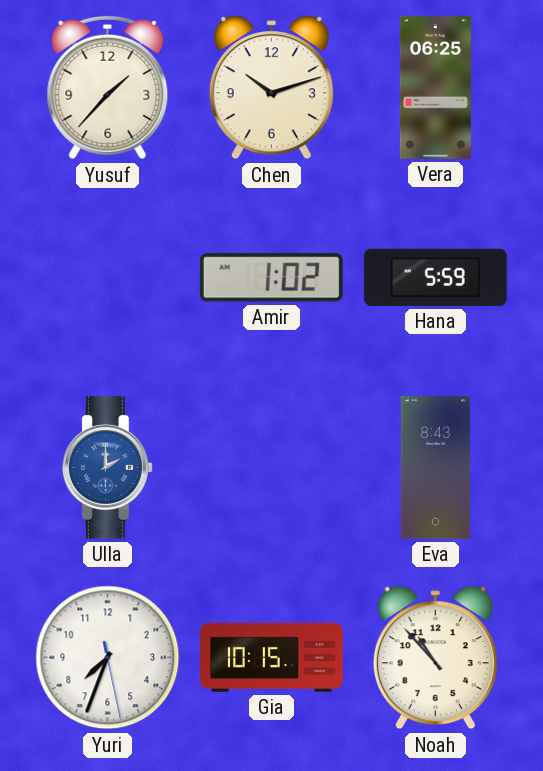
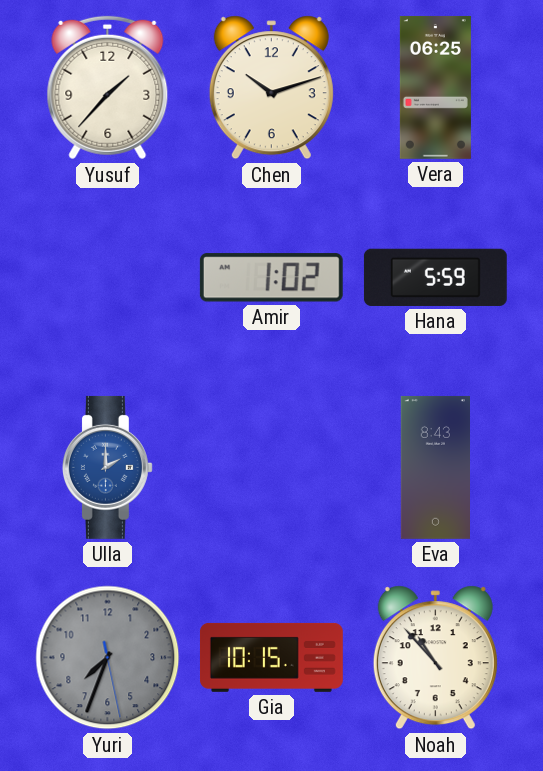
Yuri dial: white -> grey (108, 658)
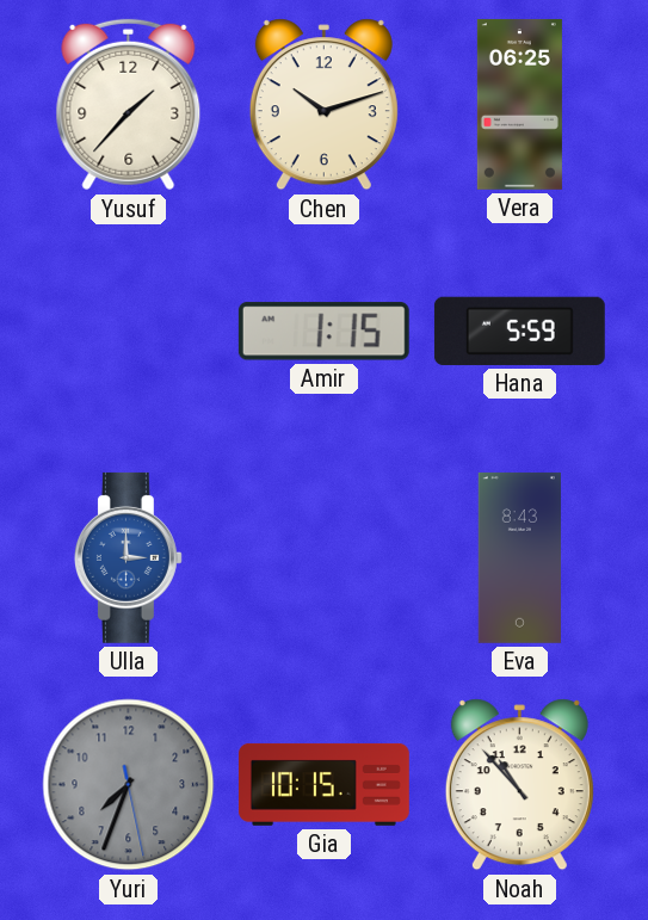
Amir: 1:02 -> 1:15 (323, 332)
Ulla: 2:00 -> 3:00 (128, 557)
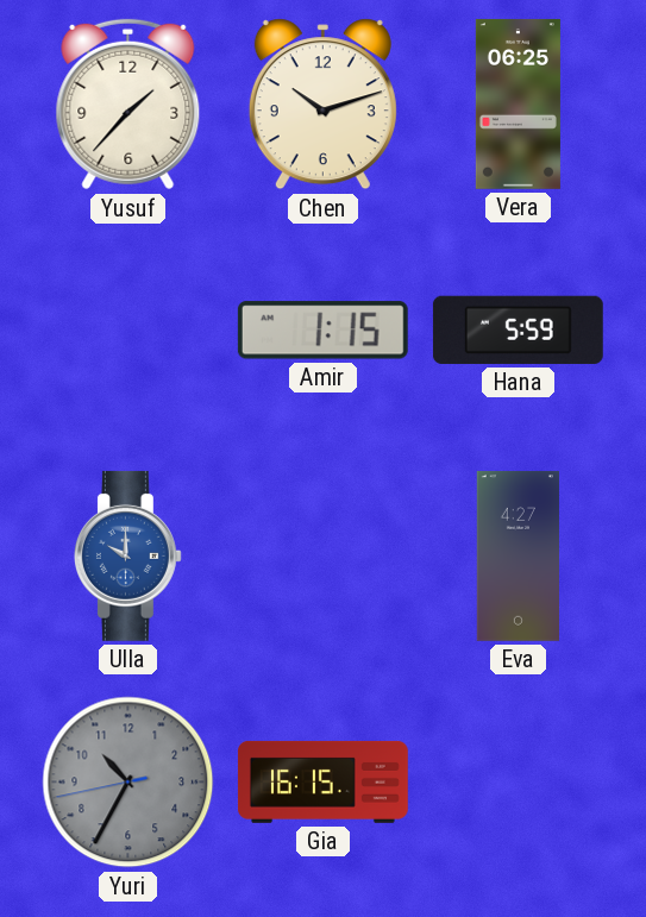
Ulla: 3:00 -> 10:00 (127, 555)
Eva: 8:43 -> 4:27 (518, 555)
Yuri: 7:33 -> 10:34 (128, 783)
Gia: 10:15 -> 16:15 (322, 781)
Noah: 10:53 -> none (519, 785)
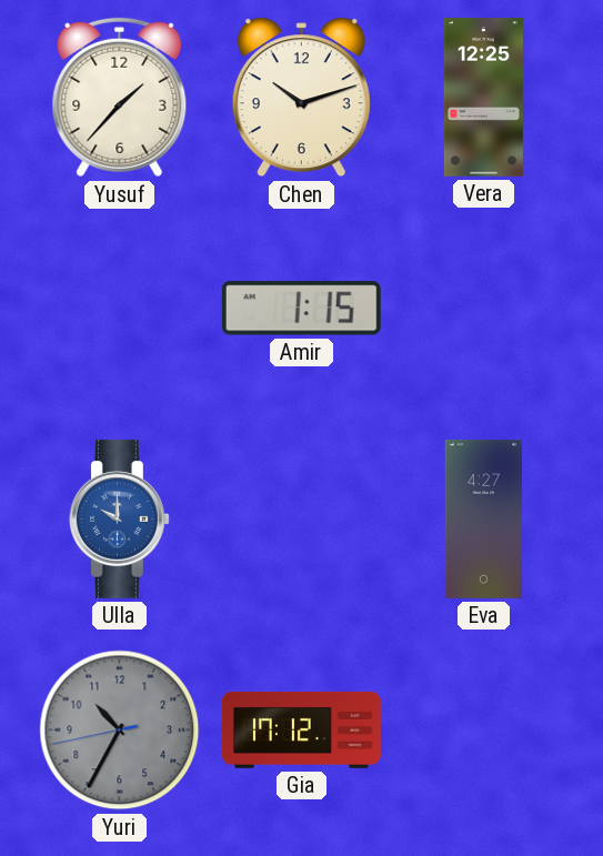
Vera: 06:25 -> 12:25 (483, 97)
Hana: 5:59 -> none (518, 329)
Gia: 16:15 -> 17:12 (301, 729)
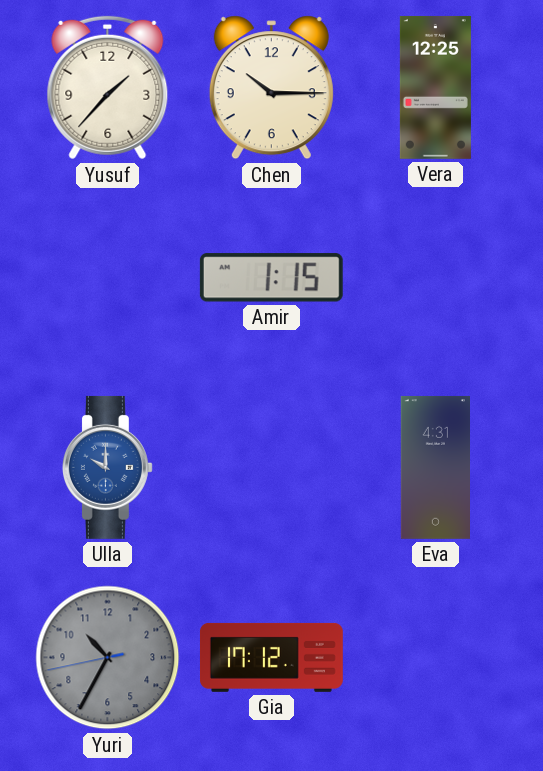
Chen: 10:12 -> 10:15 (271, 88)
Eva: 4:27 -> 4:31 (435, 467)
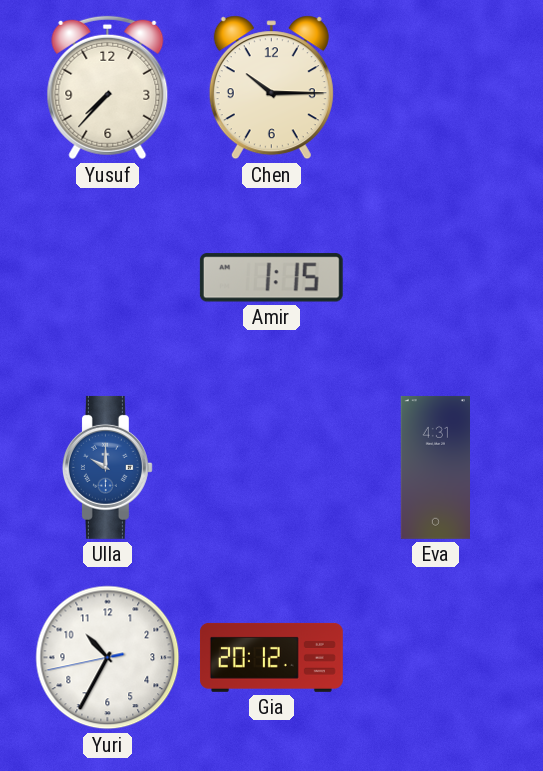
Yusuf: 1:37 -> 7:37 (108, 88)
Vera: 12:25 -> none (435, 87)
Yuri dial: grey -> white (108, 658)
Gia: 17:12 -> 20:12 (271, 657)
